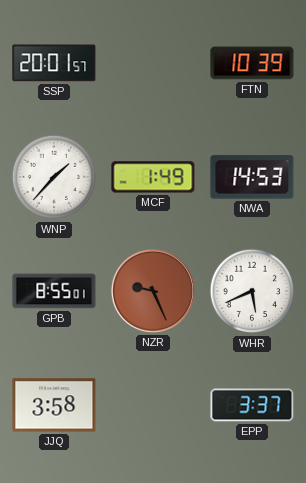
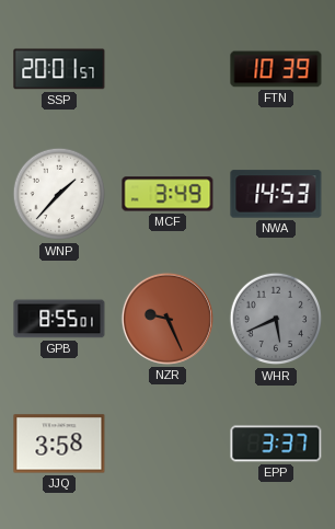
MCF: 1:49 -> 3:49 (168, 194)
WHR dial: white -> grey (276, 319)
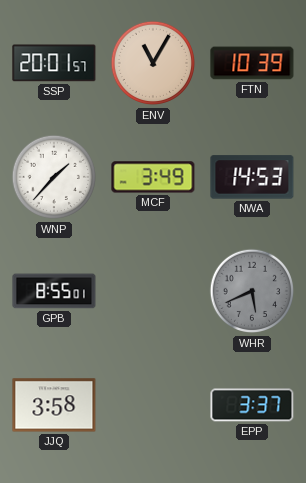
ENV: none -> 11:05 (153, 63)
NZR: 9:26 -> none (168, 319)
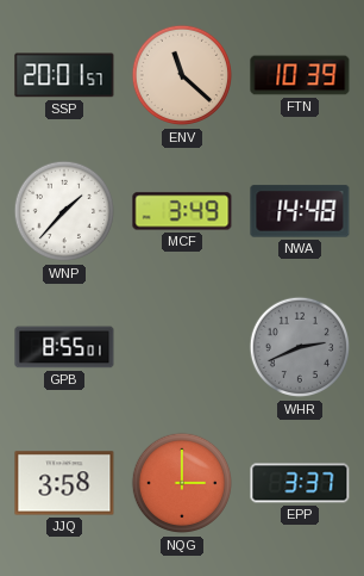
ENV: 11:05 -> 11:22 (182, 75)
NWA: 14:53 -> 14:48 (300, 211)
WHR: 5:41 -> 2:41 (300, 347)
NQG: none -> 3:00 (182, 483)
